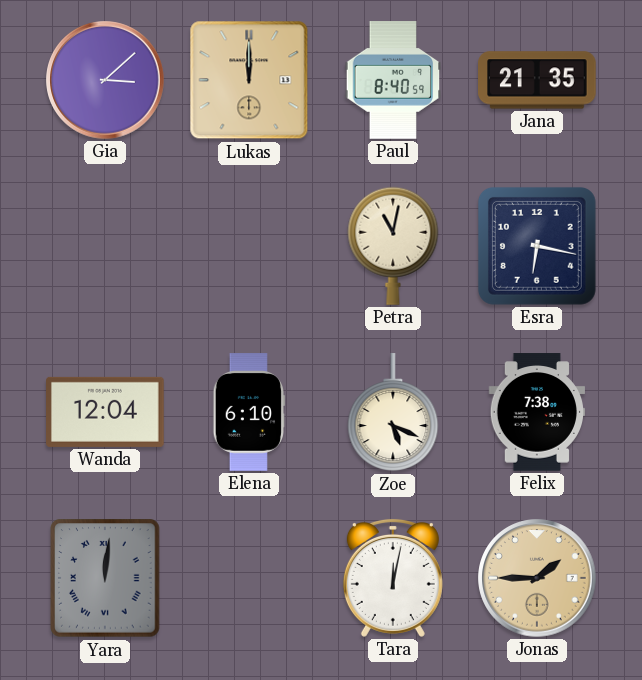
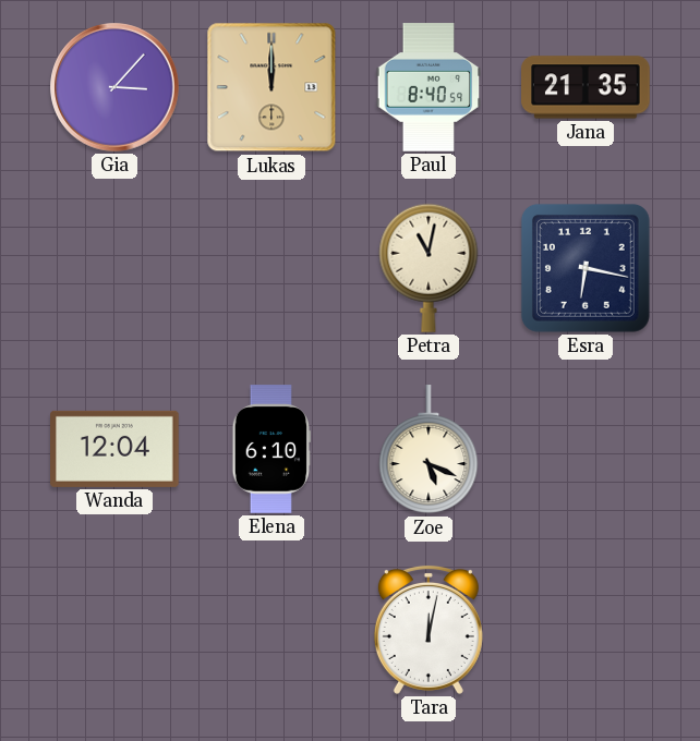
Gia: 3:08 -> 3:07 (114, 87)
Felix: 7:38 -> none (536, 412)
Yara: 12:01 -> none (105, 578)
Jonas: 1:45 -> none (537, 578)
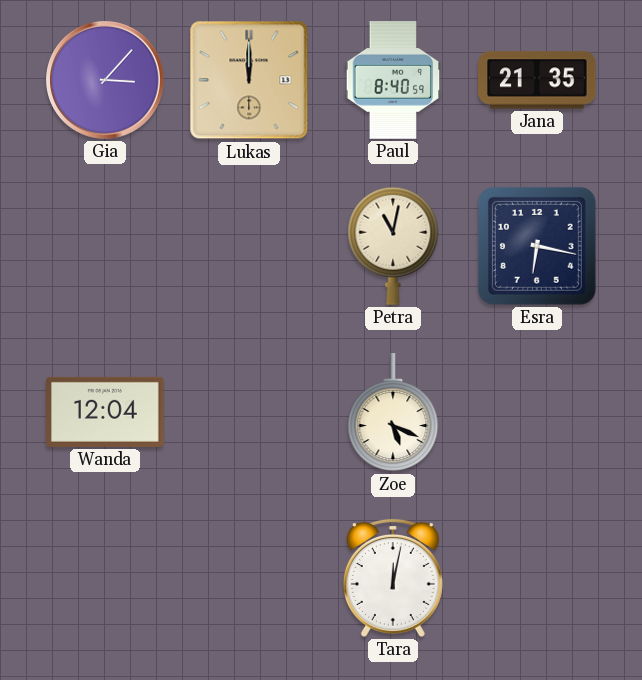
Elena: 6:10 -> none (270, 449)
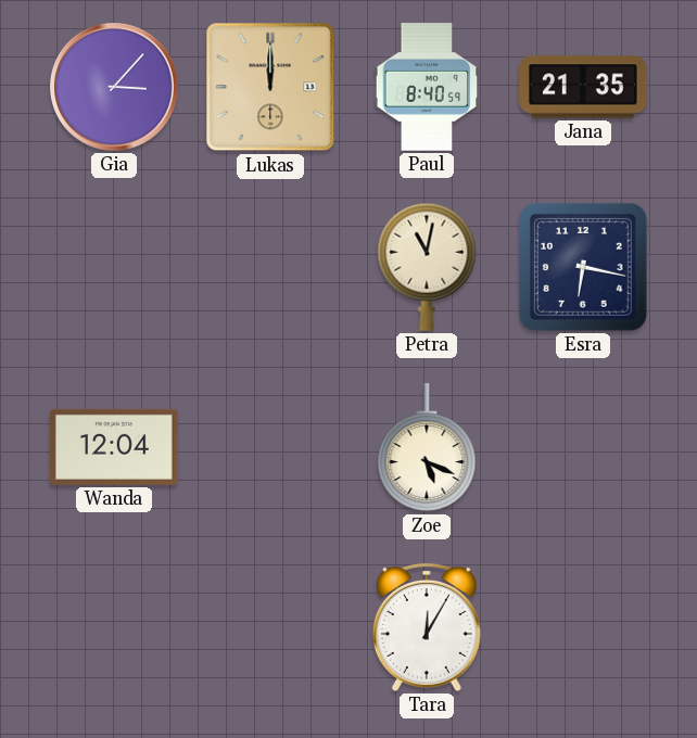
Tara: 12:02 -> 12:05 (427, 627)
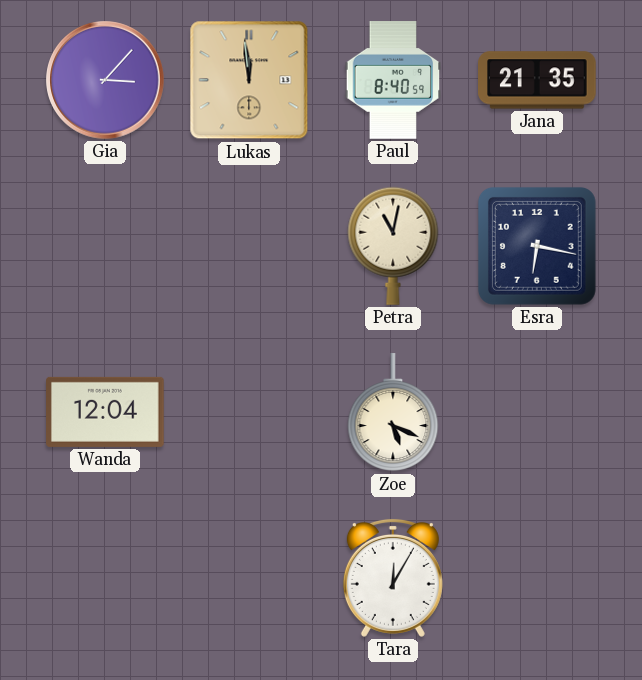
Lukas: 12:00 -> 11:59 (249, 80)
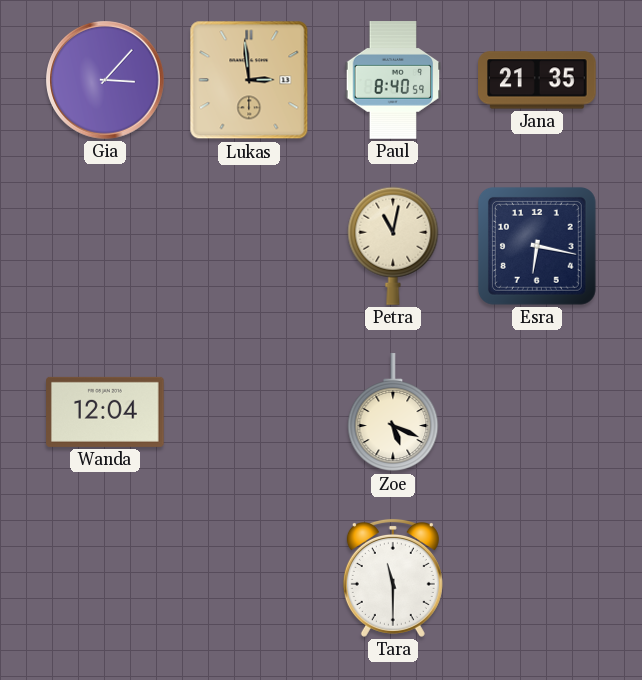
Lukas: 11:59 -> 2:59 (249, 80)
Tara: 12:05 -> 11:30 (393, 578)
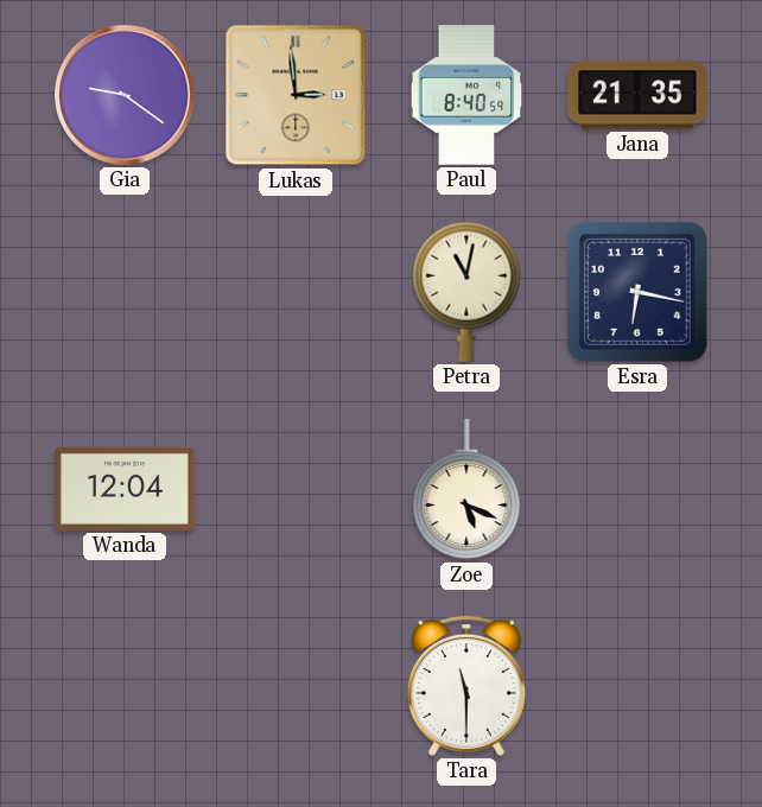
Gia: 3:07 -> 9:21 (125, 95)
